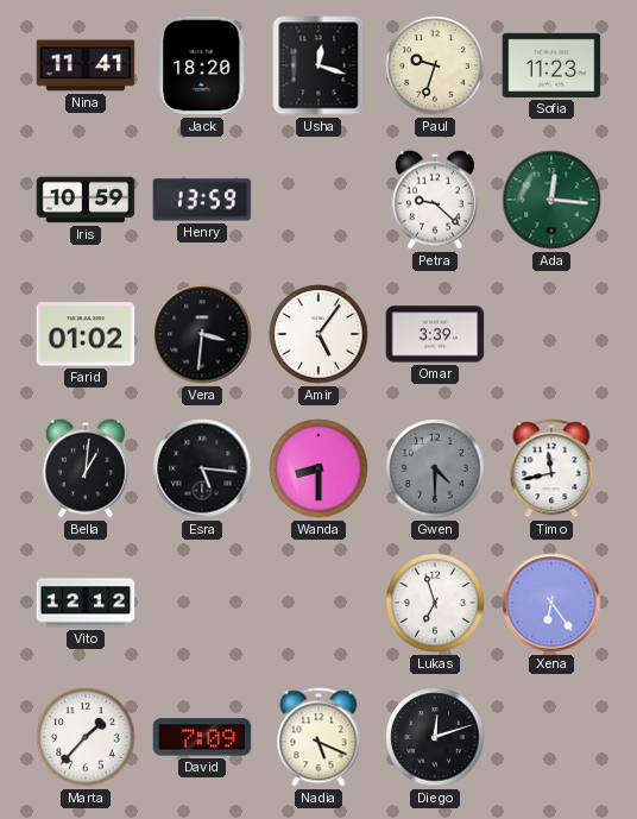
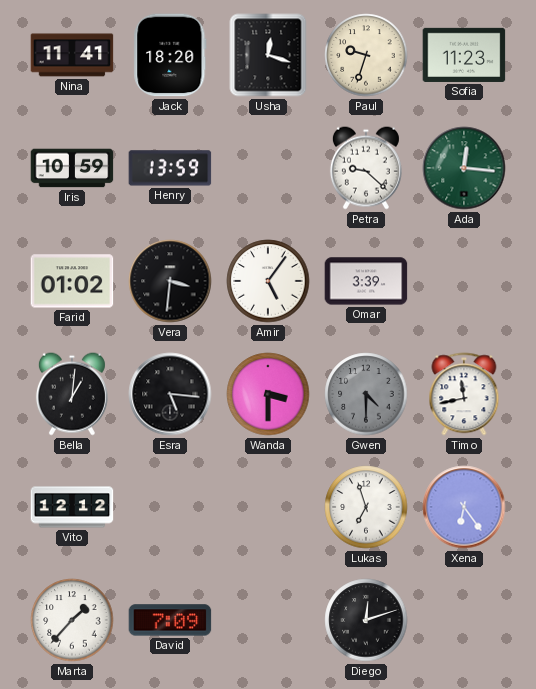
Wanda: 8:30 -> 3:30 (268, 394)
Nadia: 5:19 -> none (318, 737)
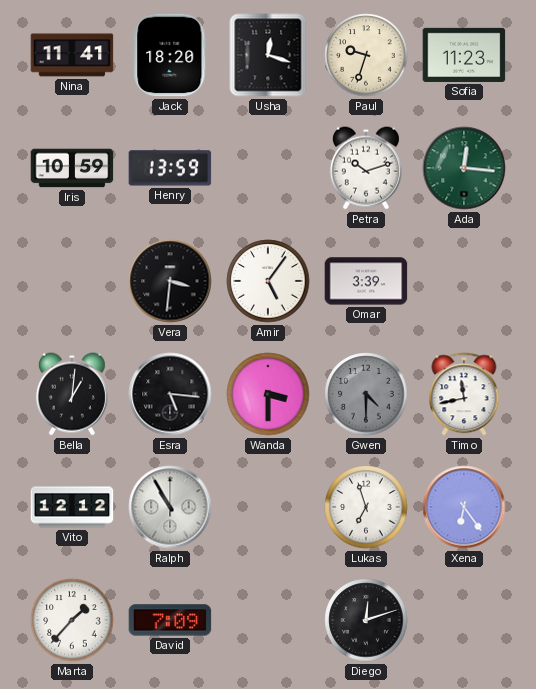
Petra: 9:22 -> 10:12 (366, 168)
Farid: 01:02 -> none (72, 281)
Ralph: none -> 10:55 (170, 507)
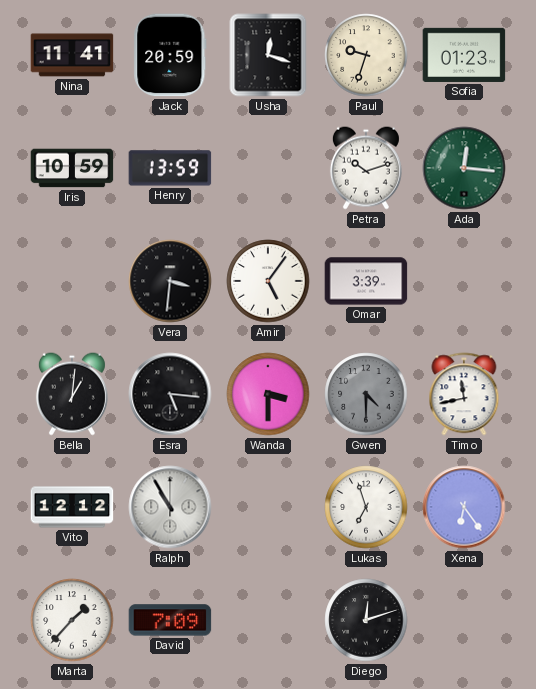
Jack: 18:20 -> 20:59 (170, 55)
Sofia: 11:23 -> 01:23 (464, 55)
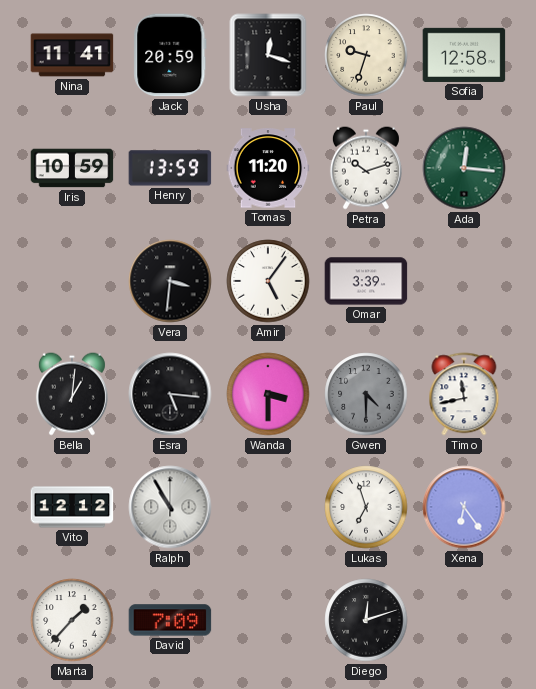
Sofia: 01:23 -> 12:58 (464, 55)
Tomas: none -> 11:20 (268, 168)
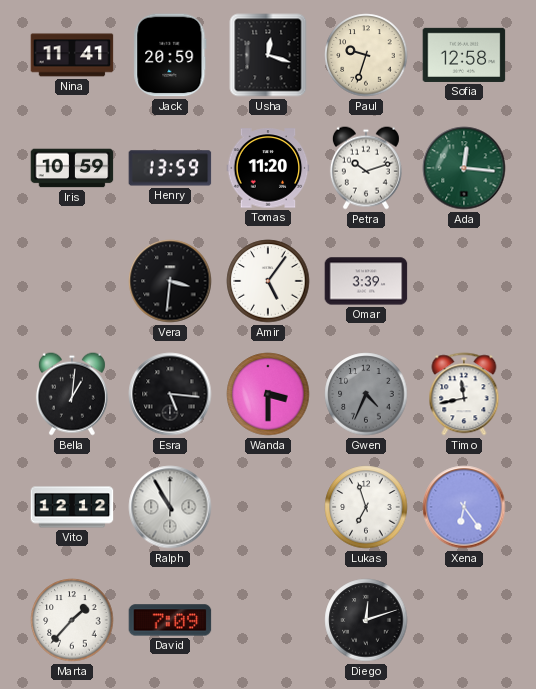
Gwen: 4:30 -> 4:34 (366, 394)
